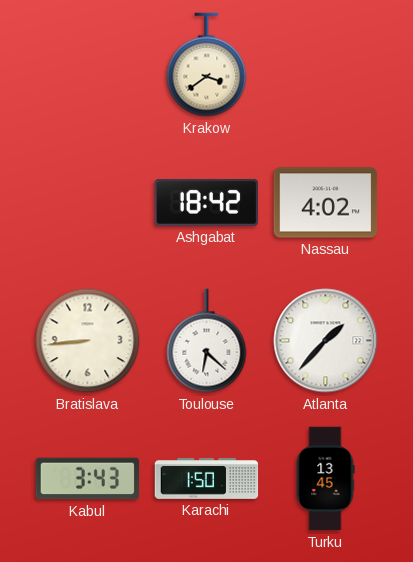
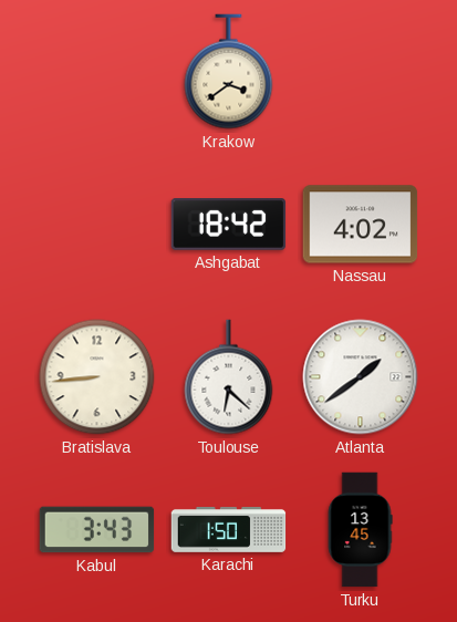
Atlanta: 1:37 -> 1:39 (361, 377)
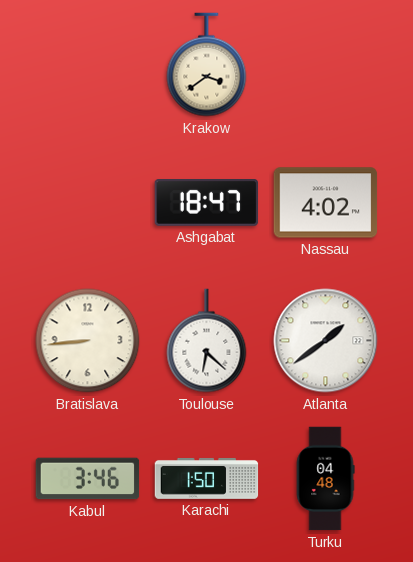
Ashgabat: 18:42 -> 18:47 (207, 203)
Kabul: 3:43 -> 3:46 (88, 479)
Turku: 13:45 -> 04:48 (325, 479)
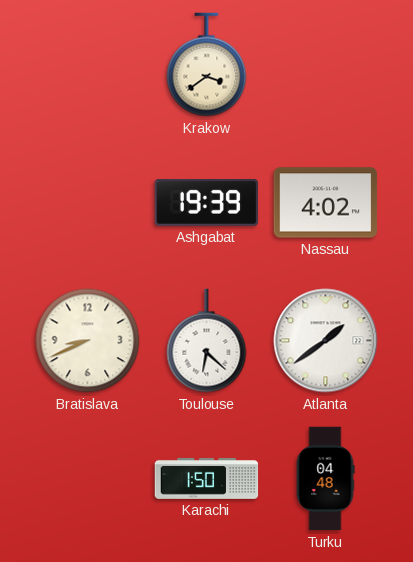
Ashgabat: 18:47 -> 19:39 (207, 203)
Bratislava: 8:44 -> 8:41 (88, 341)
Kabul: 3:46 -> none (88, 479)
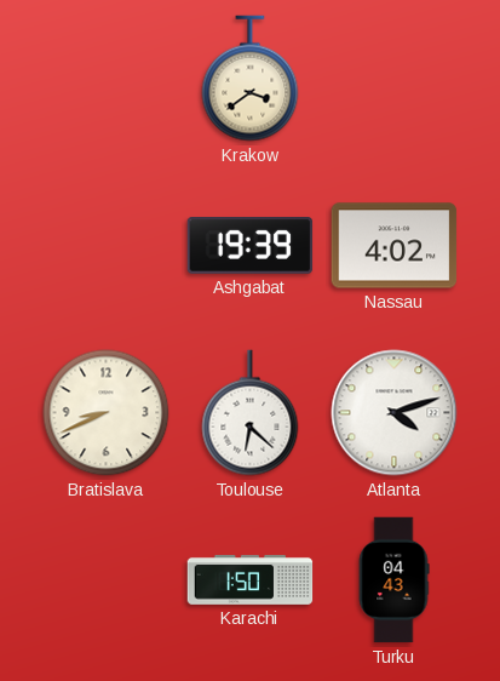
Atlanta: 1:39 -> 4:12 (395, 413)
Turku: 04:48 -> 04:43 (393, 580)
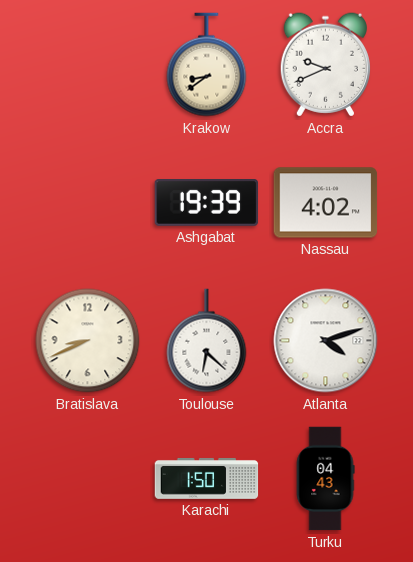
Krakow: 3:39 -> 8:39 (207, 65)
Accra: none -> 9:41 (325, 65)
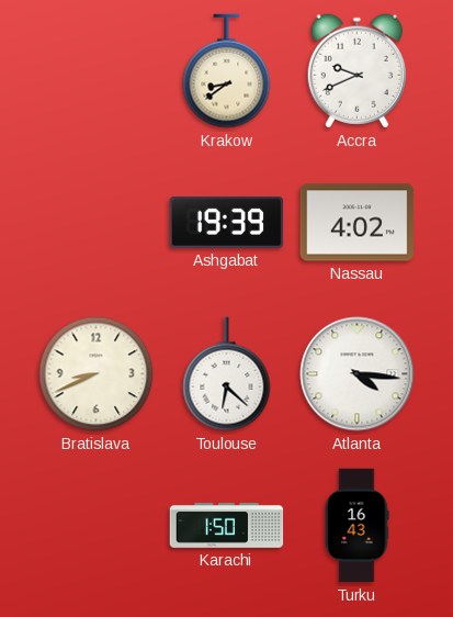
Atlanta: 4:12 -> 4:16 (358, 374)
Turku: 04:43 -> 16:43 (356, 526)
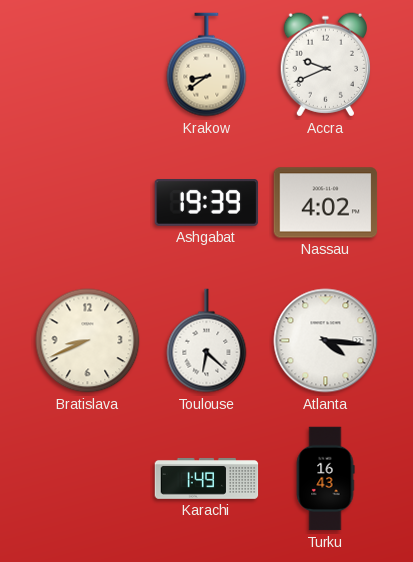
Karachi: 1:50 -> 1:49 (207, 479)
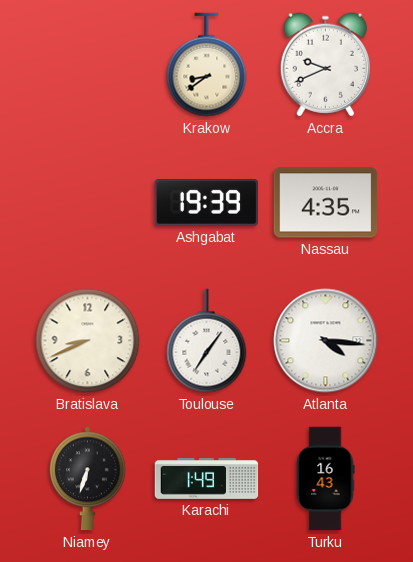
Nassau: 4:02 -> 4:35 (326, 203)
Toulouse: 6:22 -> 7:06 (207, 341)
Niamey: none -> 6:33 (88, 479)
